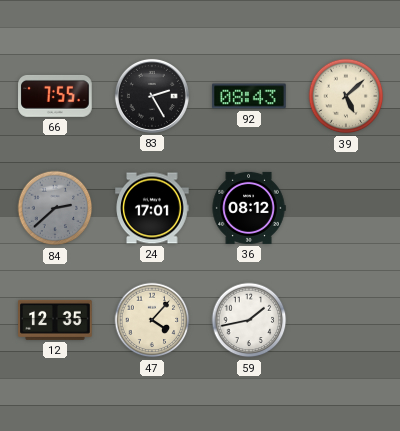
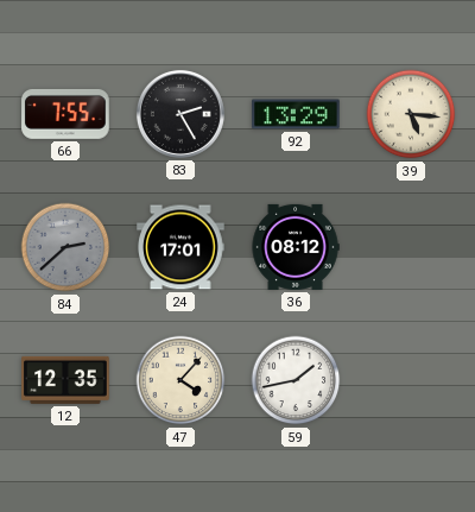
92: 08:43 -> 13:29 (296, 114)
39: 5:08 -> 5:16 (411, 114)
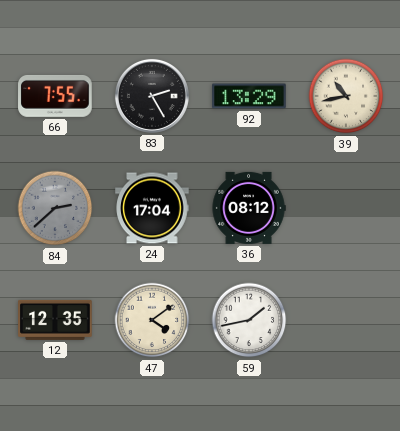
39: 5:16 -> 10:43 (346, 96)
24: 17:01 -> 17:04 (152, 208)
47: 4:07 -> 4:09 (152, 320)
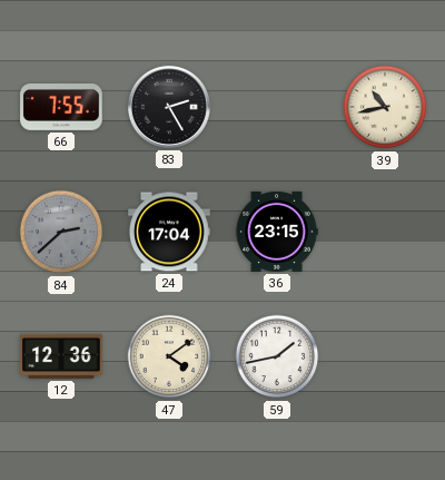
92: 13:29 -> none (249, 96)
36: 08:12 -> 23:15 (277, 232)
12: 12:35 -> 12:36 (61, 356)
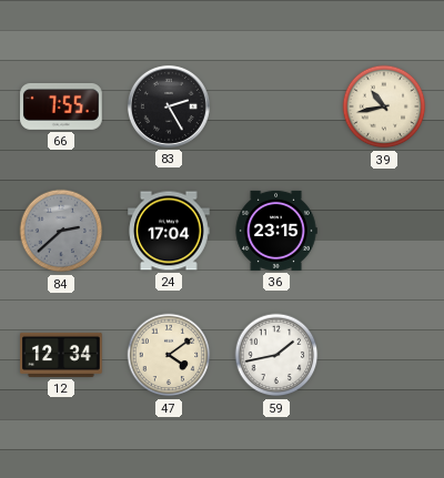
12: 12:36 -> 12:34 (61, 355)
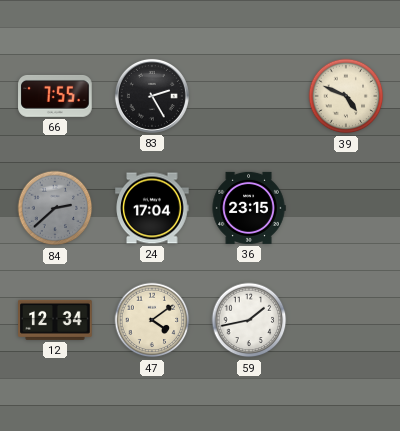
39: 10:43 -> 4:49 (346, 96)
